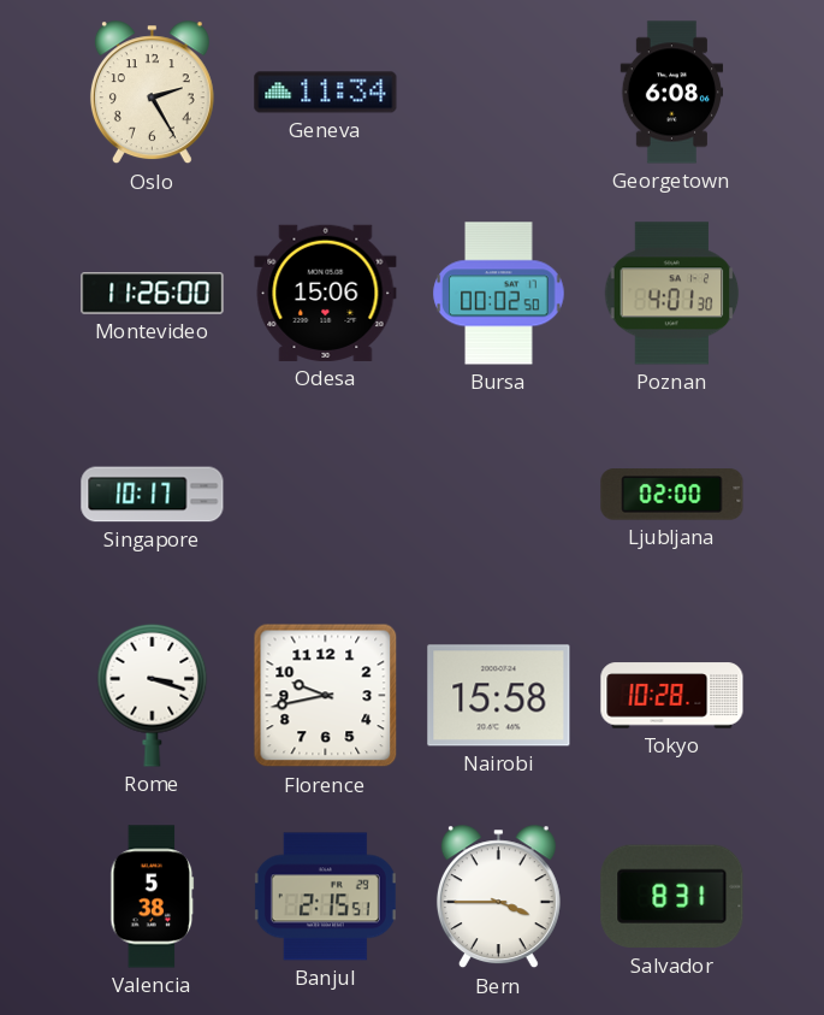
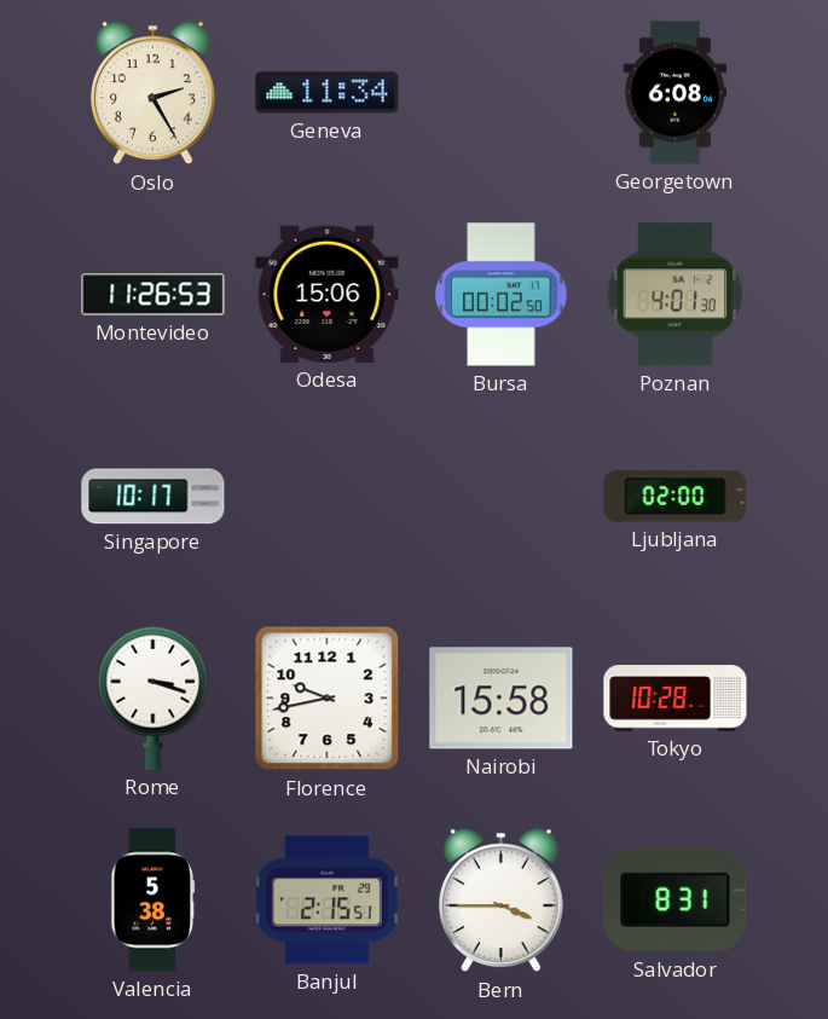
Montevideo: 11:26:00 -> 11:26:53 (154, 295)
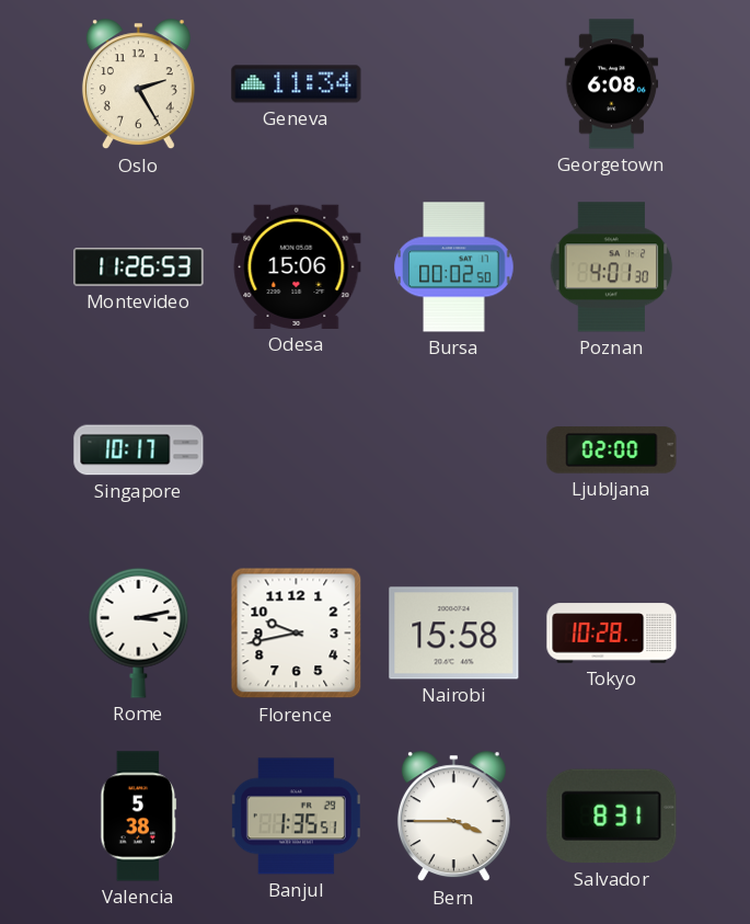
Rome: 3:18 -> 3:13 (139, 632)
Banjul: 2:15 -> 1:35 (296, 817)
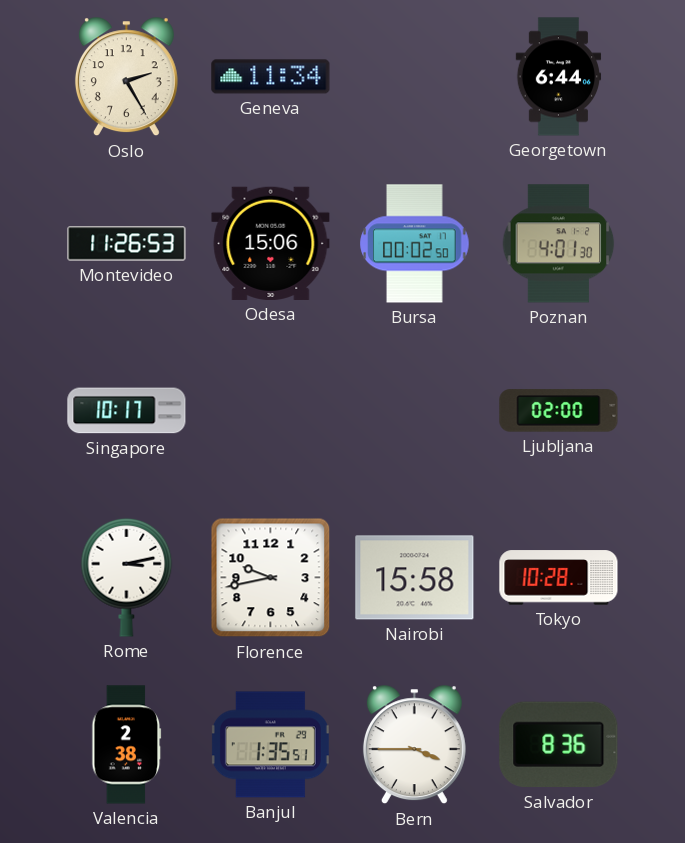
Georgetown: 6:08 -> 6:44 (559, 77)
Valencia: 5:38 -> 2:38 (127, 745)
Salvador: 8:31 -> 8:36 (559, 745)
